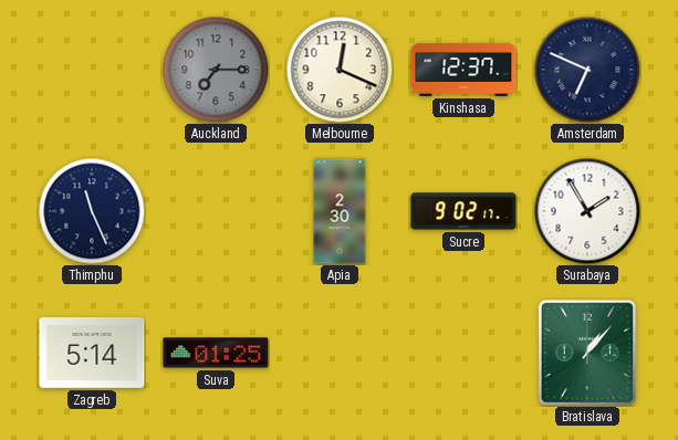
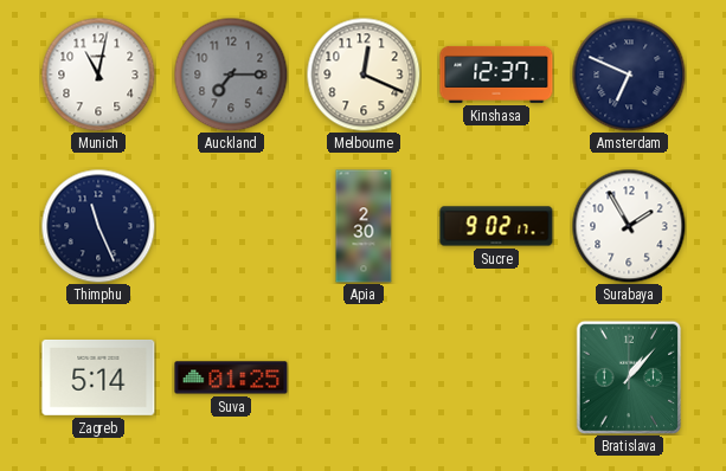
Munich: none -> 11:02 (98, 75)
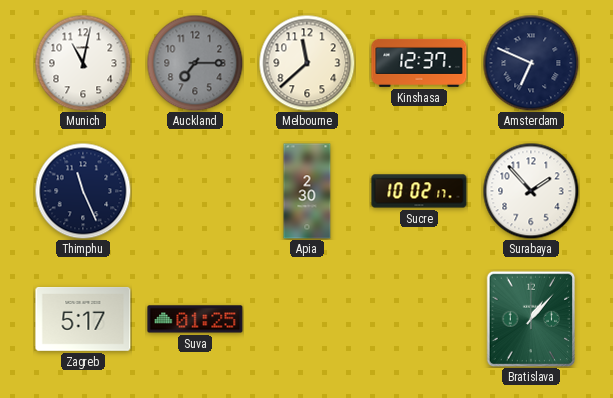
Melbourne: 12:19 -> 11:38 (307, 63)
Sucre: 9:02 -> 10:02 (419, 191)
Surabaya: 1:55 -> 1:53 (531, 191)
Zagreb: 5:14 -> 5:17 (83, 319)
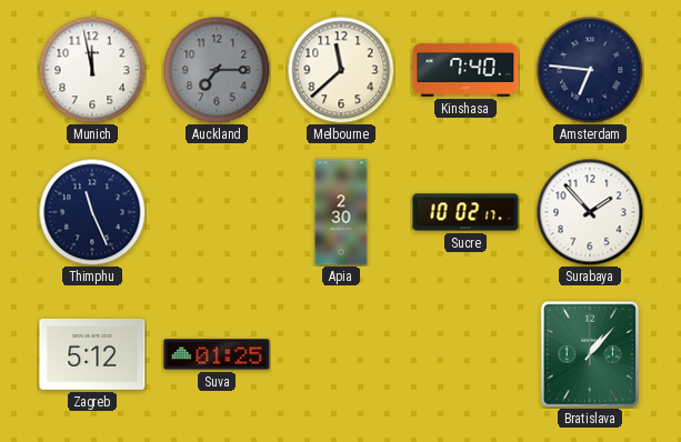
Munich: 11:02 -> 11:58 (92, 70)
Kinshasa: 12:37 -> 7:40 (465, 70)
Amsterdam: 6:49 -> 6:46 (590, 70)
Zagreb: 5:17 -> 5:12 (92, 354)
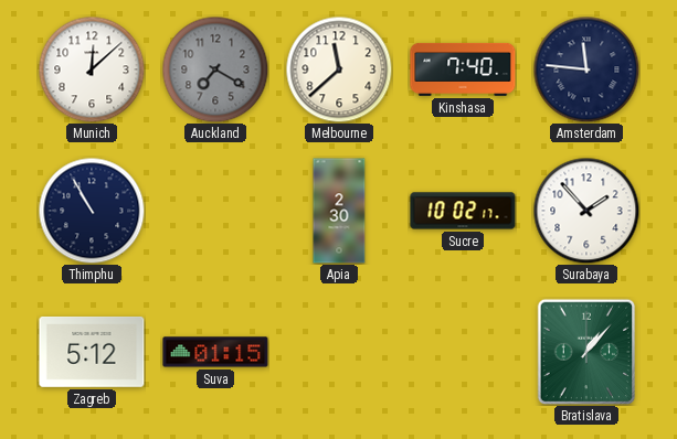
Munich: 11:58 -> 12:08 (92, 69)
Auckland: 7:15 -> 7:20 (215, 69)
Amsterdam: 6:46 -> 11:46 (586, 69)
Thimphu: 11:26 -> 10:55 (92, 211)
Suva: 01:25 -> 01:15 (215, 352)
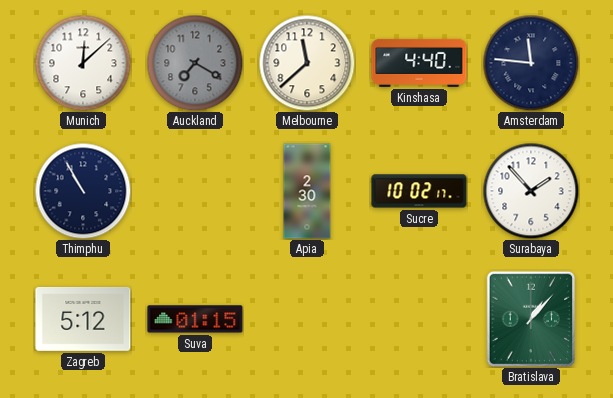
Kinshasa: 7:40 -> 4:40 (419, 63)
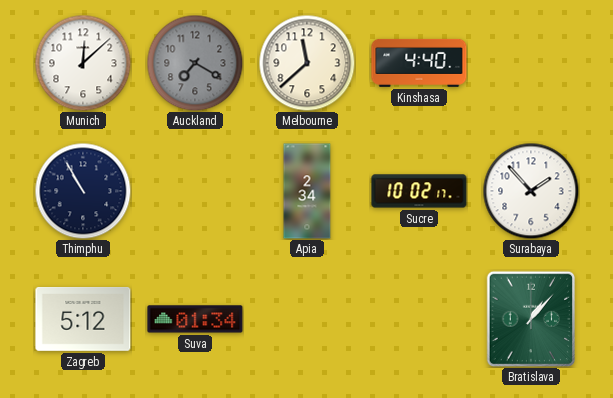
Amsterdam: 11:46 -> none (531, 63)
Apia: 2:30 -> 2:34 (307, 191)
Suva: 01:15 -> 01:34 (195, 319)
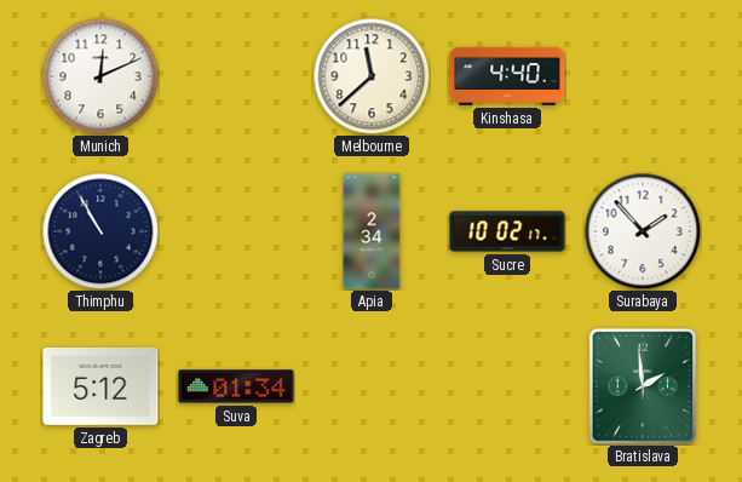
Munich: 12:08 -> 12:11 (100, 76)
Auckland: 7:20 -> none (195, 63)
Bratislava: 1:07 -> 1:59 (643, 386)
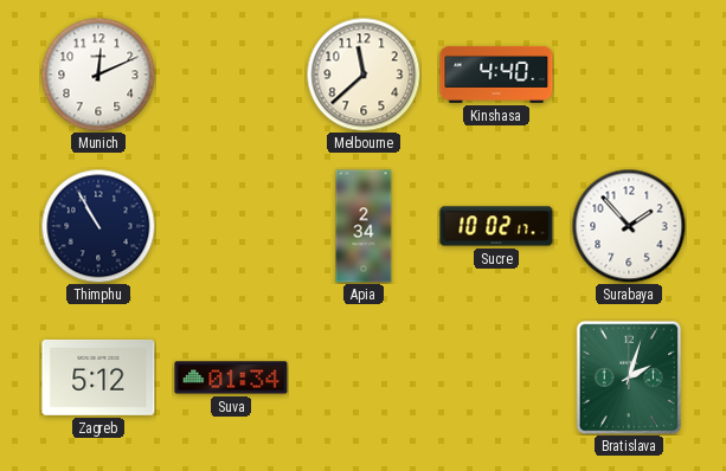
Bratislava: 1:59 -> 2:03 (629, 378)
